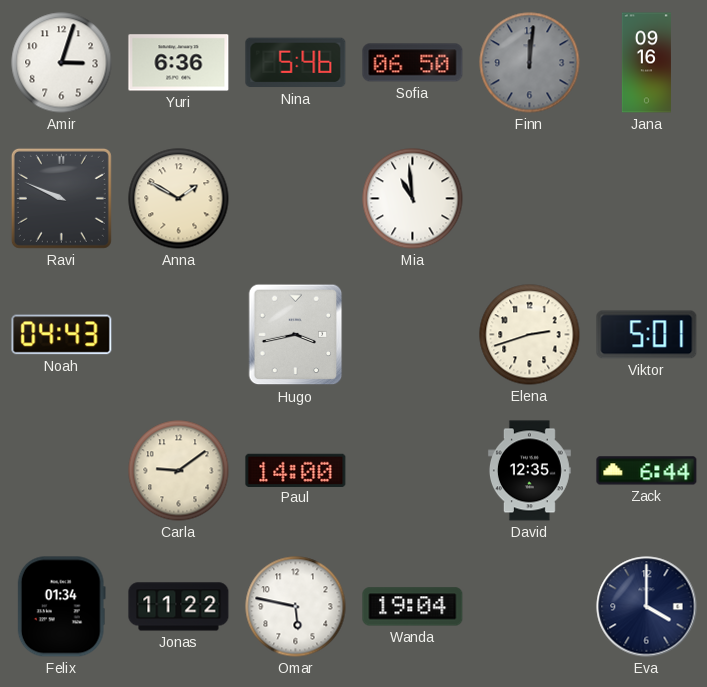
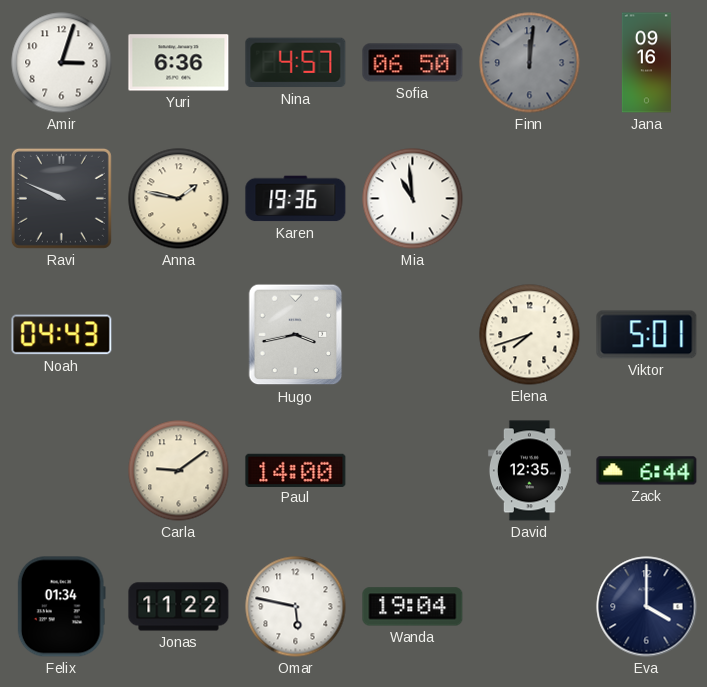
Nina: 5:46 -> 4:57 (296, 63)
Anna: 1:50 -> 1:47 (179, 199)
Karen: none -> 19:36 (296, 199)
Elena: 2:42 -> 7:42 (530, 335)
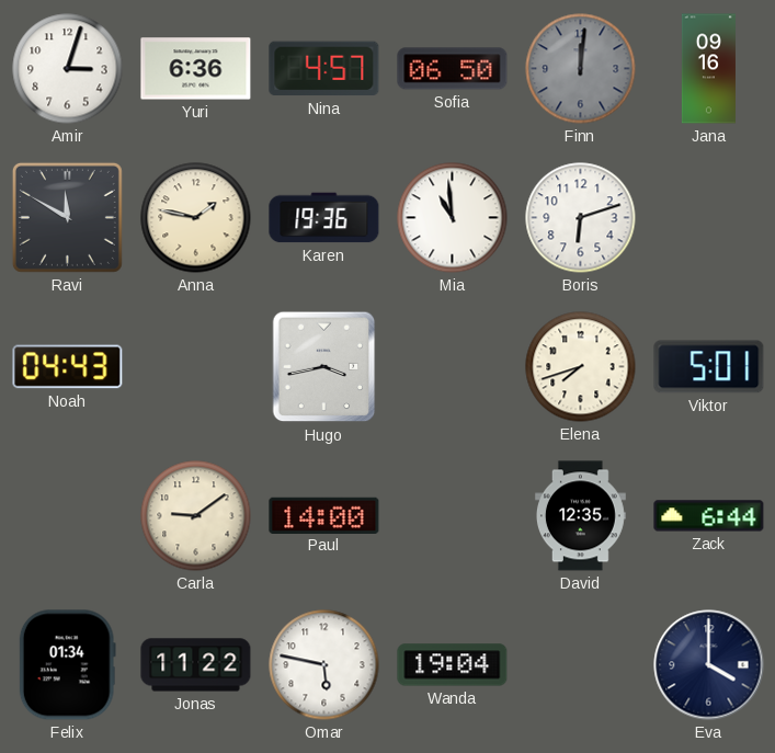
Ravi: 9:49 -> 11:50 (67, 217)
Boris: none -> 6:12 (581, 218)
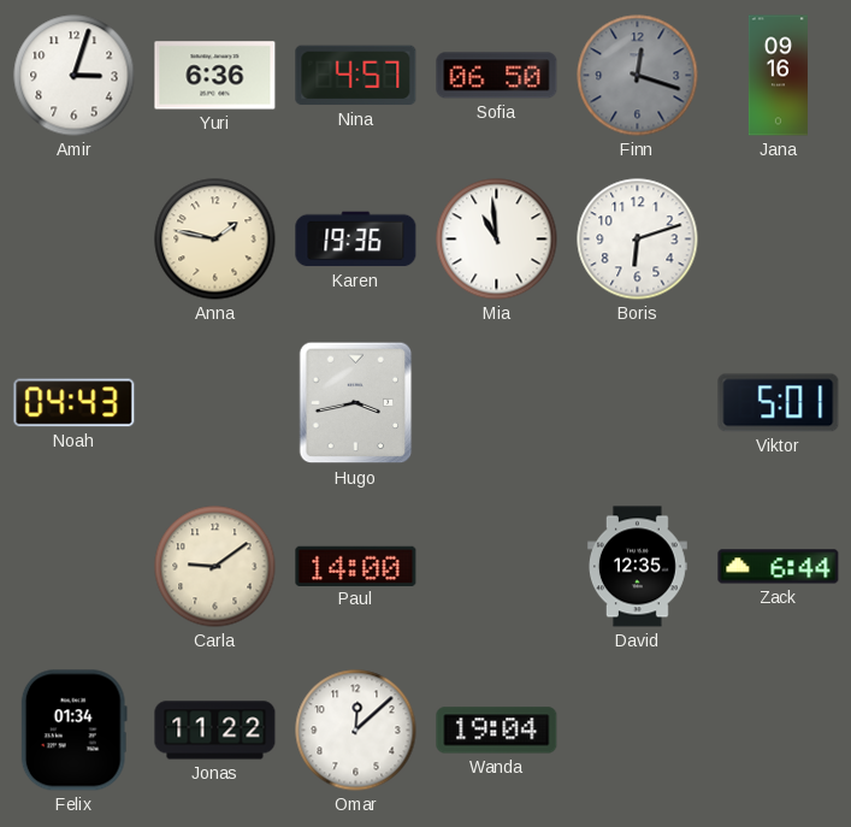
Finn: 12:01 -> 12:18 (638, 76)
Ravi: 11:50 -> none (67, 217)
Elena: 7:42 -> none (581, 367)
Omar: 5:47 -> 12:08 (356, 731)
Eva: 4:00 -> none (709, 665)
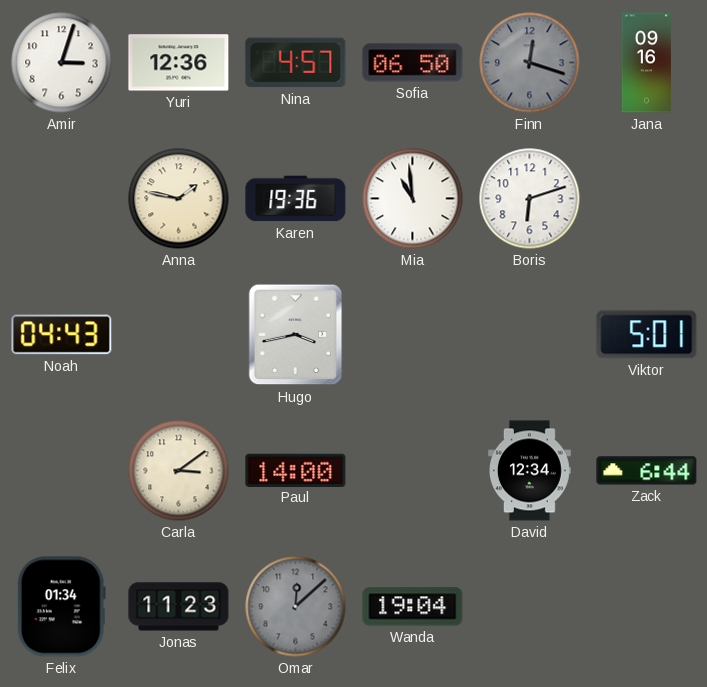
Yuri: 6:36 -> 12:36 (179, 63)
Carla: 9:09 -> 3:09 (179, 471)
David: 12:35 -> 12:34 (529, 471)
Jonas: 11:22 -> 11:23 (179, 607)
Omar dial: white -> grey (296, 607)
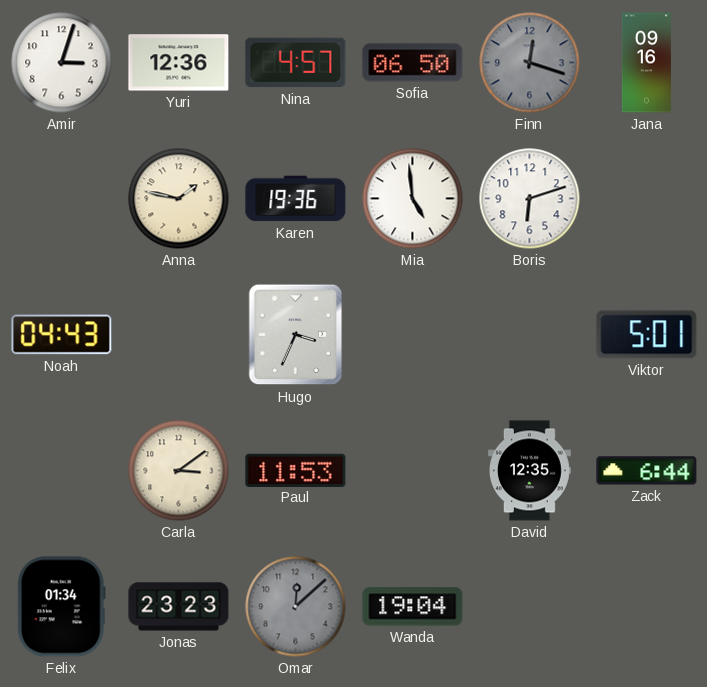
Mia: 10:59 -> 4:59 (413, 199)
Hugo: 3:43 -> 3:34 (296, 335)
Paul: 14:00 -> 11:53 (296, 470)
David: 12:34 -> 12:35 (529, 471)
Jonas: 11:23 -> 23:23 (179, 607)
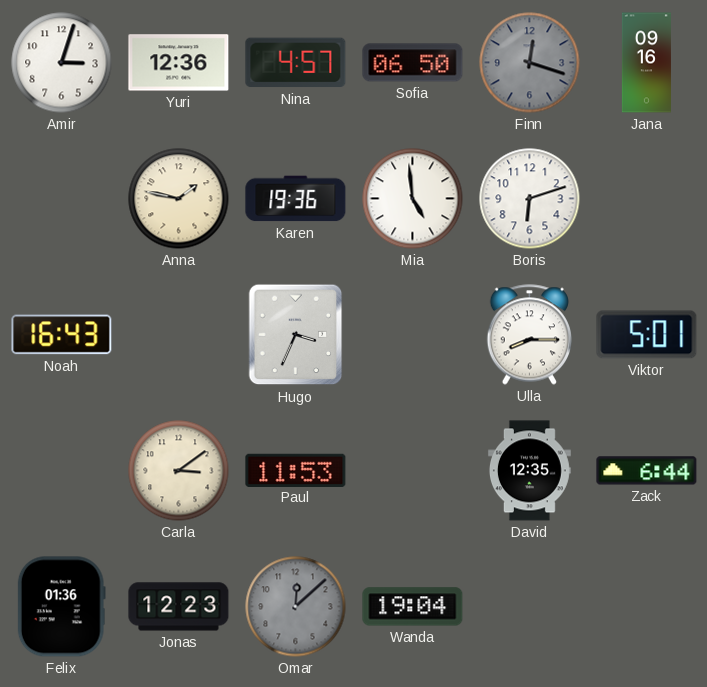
Noah: 04:43 -> 16:43 (62, 335)
Ulla: none -> 8:15 (529, 335)
Felix: 01:34 -> 01:36 (61, 607)
Jonas: 23:23 -> 12:23 (179, 607)
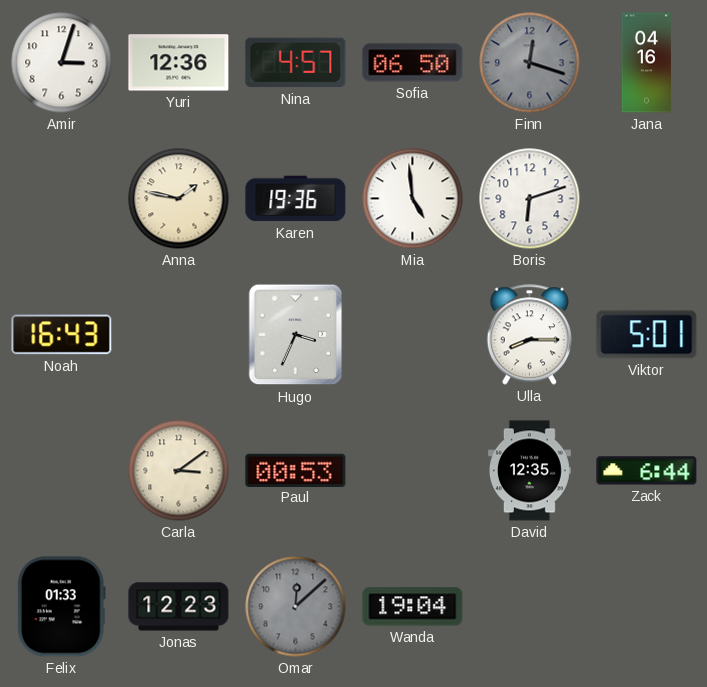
Jana: 09:16 -> 04:16 (646, 63)
Paul: 11:53 -> 00:53 (296, 470)
Felix: 01:36 -> 01:33 (61, 607)
